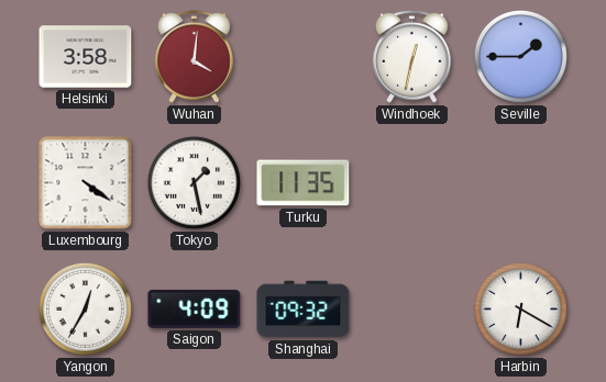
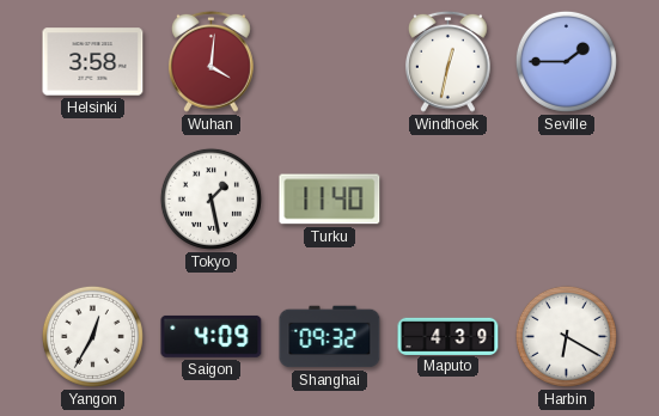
Luxembourg: 4:21 -> none (86, 183)
Turku: 11:35 -> 11:40 (330, 200)
Maputo: none -> 4:39 (449, 336)
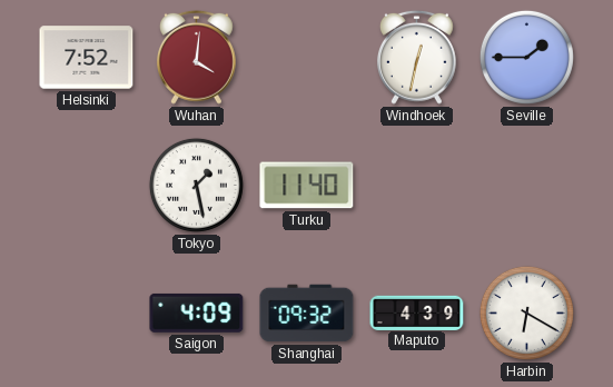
Helsinki: 3:58 -> 7:52 (87, 58)
Yangon: 12:35 -> none (92, 336)
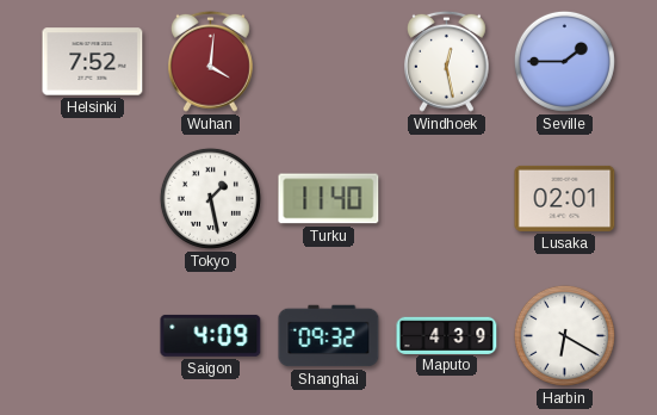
Windhoek: 12:32 -> 12:28 (446, 61)
Lusaka: none -> 02:01 (565, 198)
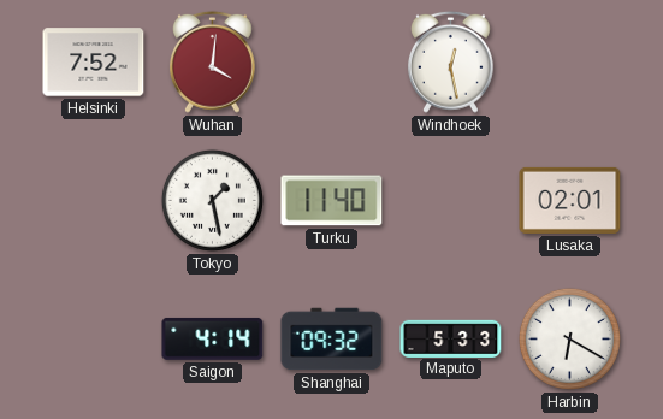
Seville: 1:45 -> none (564, 61)
Saigon: 4:09 -> 4:14 (213, 338)
Maputo: 4:39 -> 5:33 (451, 338)
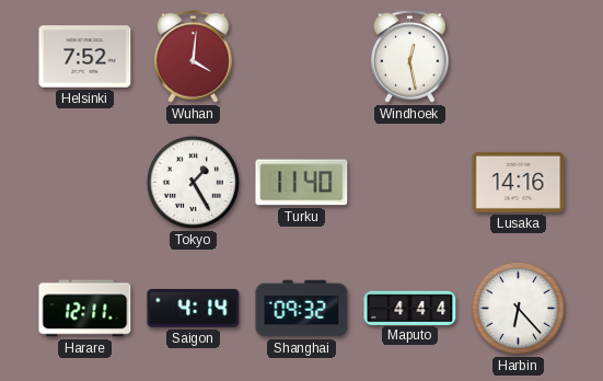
Tokyo: 1:28 -> 1:25 (193, 182)
Lusaka: 02:01 -> 14:16 (519, 182)
Harare: none -> 12:11 (85, 309)
Maputo: 5:33 -> 4:44 (410, 308)
Harbin: 6:20 -> 6:23 (518, 308)
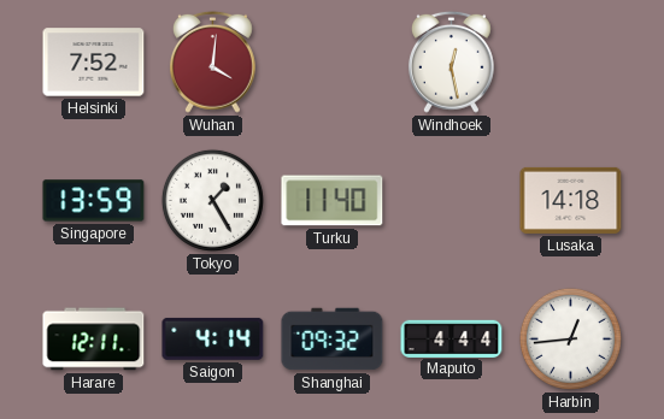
Singapore: none -> 13:59 (94, 201)
Lusaka: 14:16 -> 14:18 (571, 200)
Harbin: 6:23 -> 12:44 (570, 338)
